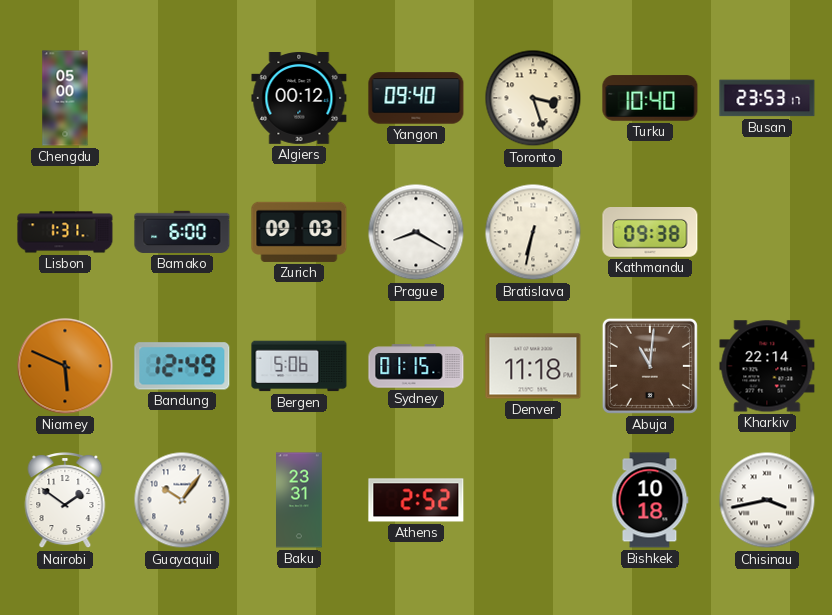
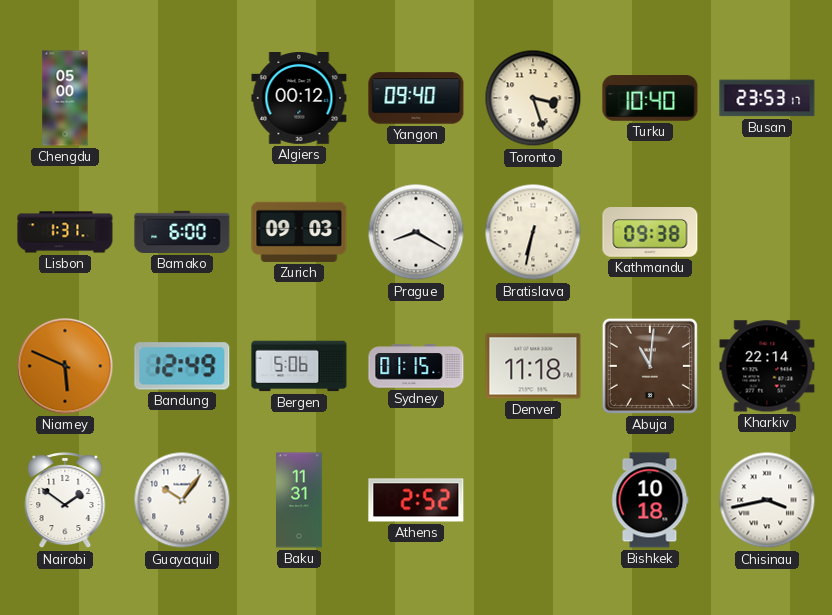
Baku: 23:31 -> 11:31 (300, 500)
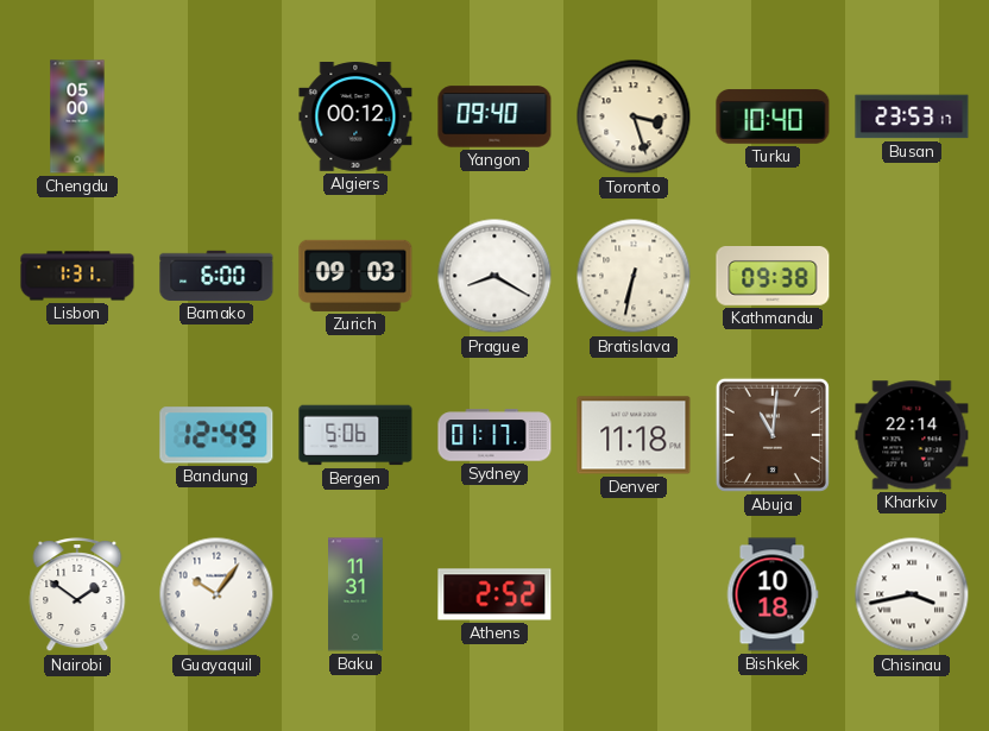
Niamey: 5:49 -> none (65, 366)
Sydney: 01:15 -> 01:17 (494, 435)
